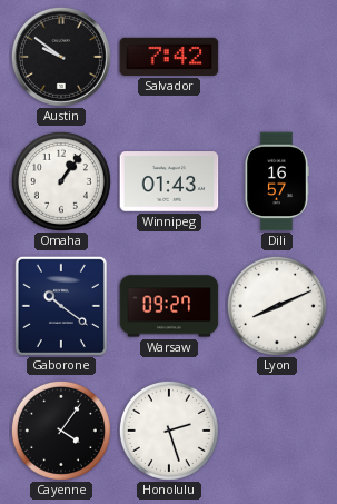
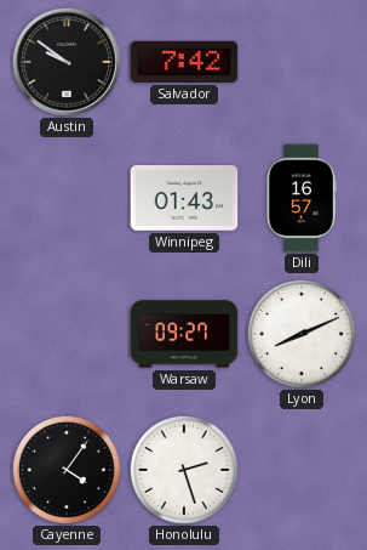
Omaha: 1:06 -> none (61, 181)
Gaborone: 10:21 -> none (61, 306)
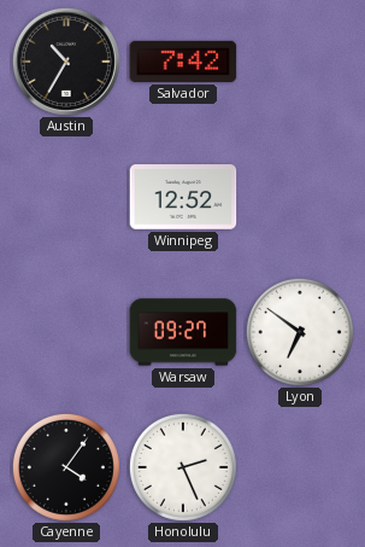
Austin: 9:51 -> 10:35 (66, 62)
Winnipeg: 01:43 -> 12:52 (183, 197)
Dili: 16:57 -> none (302, 198)
Lyon: 8:11 -> 6:51 (300, 332)
Honolulu: 2:27 -> 2:26 (183, 467)
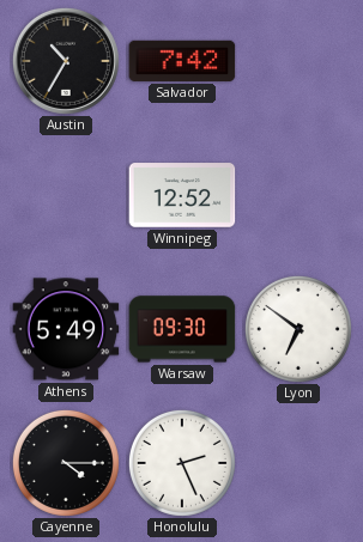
Athens: none -> 5:49 (66, 329)
Warsaw: 09:27 -> 09:30 (182, 329)
Cayenne: 4:06 -> 4:15 (66, 463)
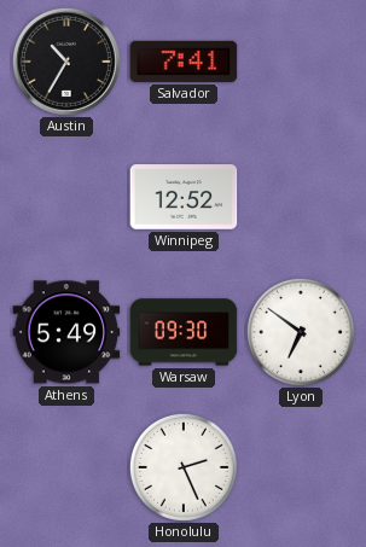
Salvador: 7:42 -> 7:41 (184, 62)
Cayenne: 4:15 -> none (66, 463)
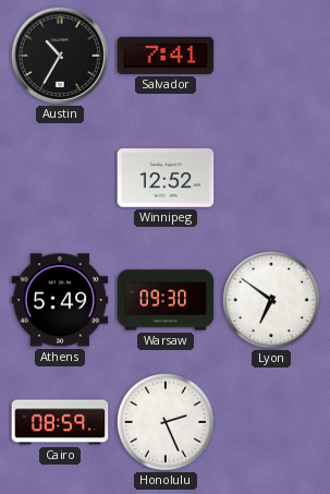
Cairo: none -> 08:59 (60, 422)
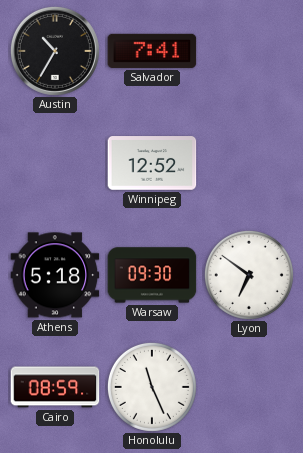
Athens: 5:49 -> 5:18 (55, 275)
Honolulu: 2:26 -> 11:26 (152, 387)
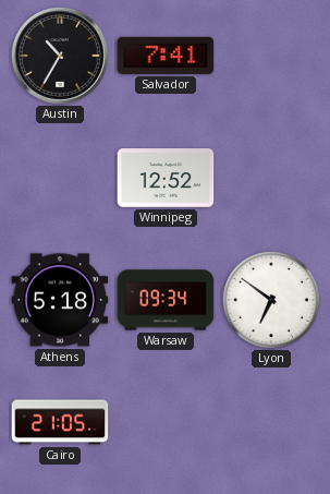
Warsaw: 09:30 -> 09:34 (166, 300)
Cairo: 08:59 -> 21:05 (60, 422)
Honolulu: 11:26 -> none (152, 387)
